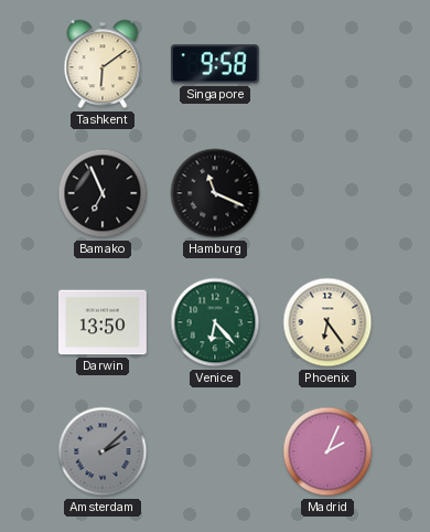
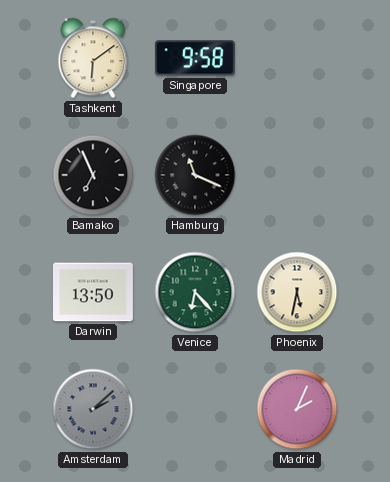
Phoenix: 6:24 -> 5:32 (297, 292)
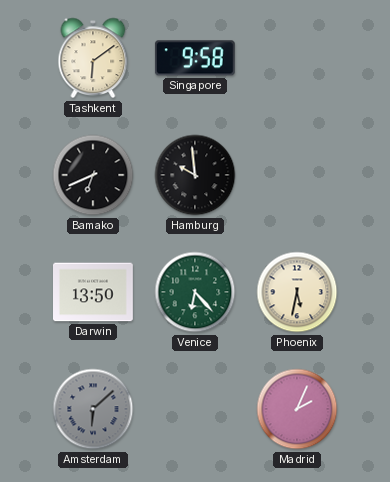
Bamako: 6:56 -> 6:41 (93, 175)
Hamburg: 11:19 -> 9:59 (195, 175)
Amsterdam: 2:08 -> 6:08 (93, 409)
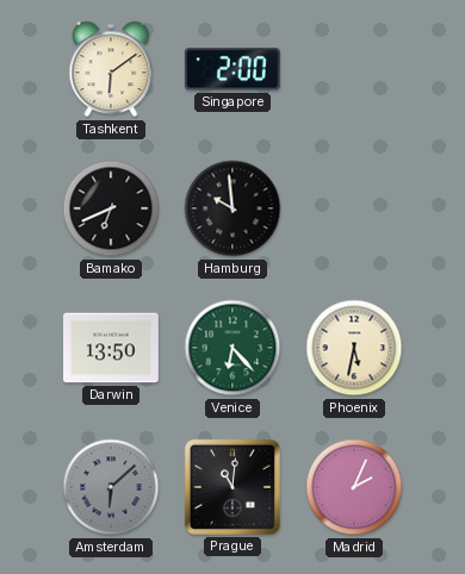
Singapore: 9:58 -> 2:00 (232, 69)
Prague: none -> 11:01 (232, 487)
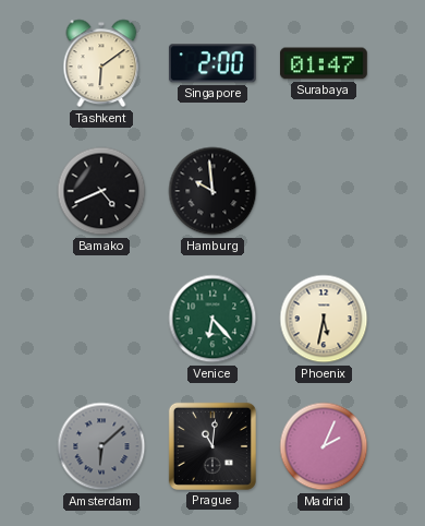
Surabaya: none -> 01:47 (324, 63)
Bamako: 6:41 -> 4:41 (101, 191)
Darwin: 13:50 -> none (112, 348)
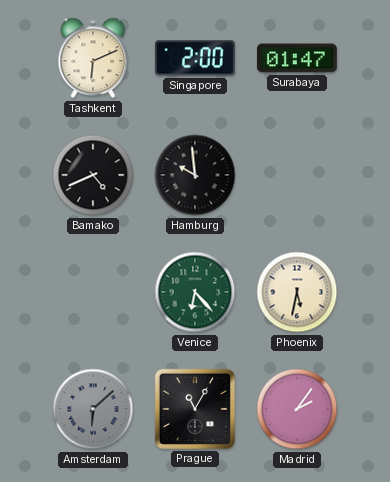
Tashkent: 6:09 -> 6:11 (93, 58)
Prague: 11:01 -> 11:05 (195, 409)
Madrid: 2:04 -> 2:06 (297, 409)
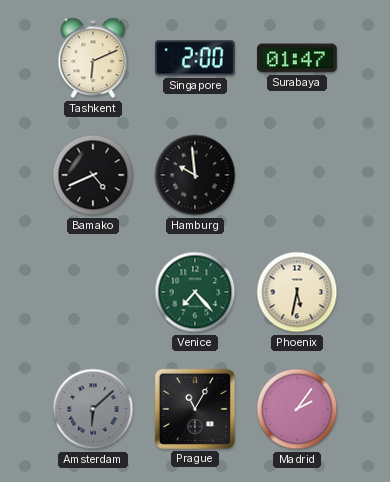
Venice: 6:23 -> 7:23 (195, 292)
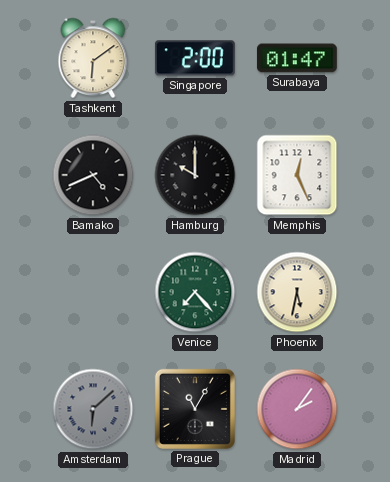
Tashkent: 6:11 -> 6:09 (93, 58)
Hamburg: 9:59 -> 10:00 (195, 175)
Memphis: none -> 12:26 (297, 175)
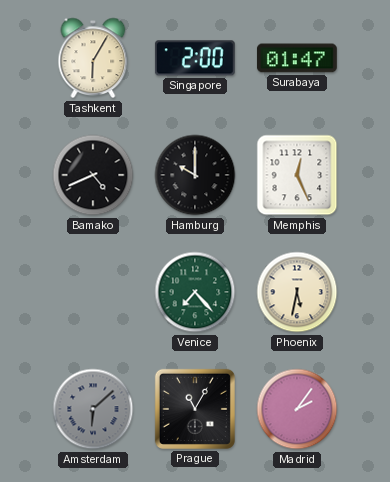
Tashkent: 6:09 -> 6:05 (93, 58)
